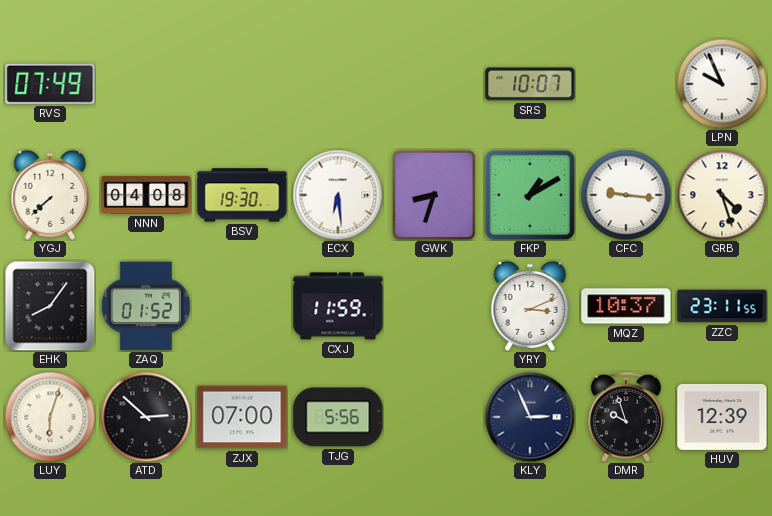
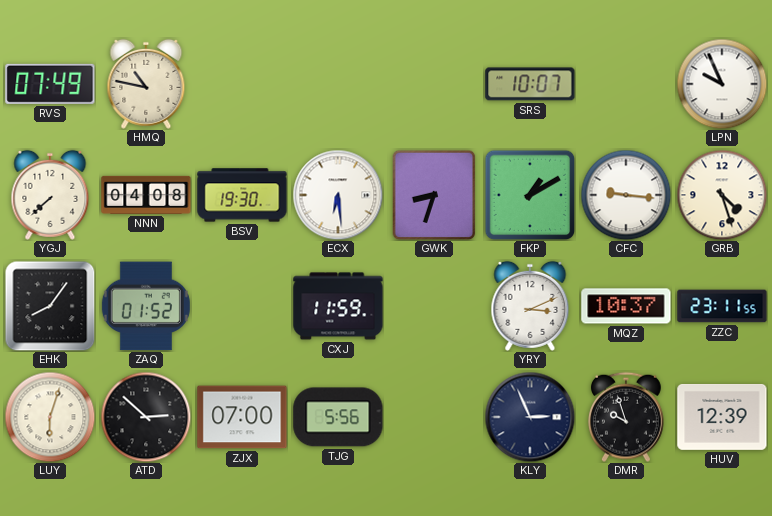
HMQ: none -> 10:47 (146, 84)
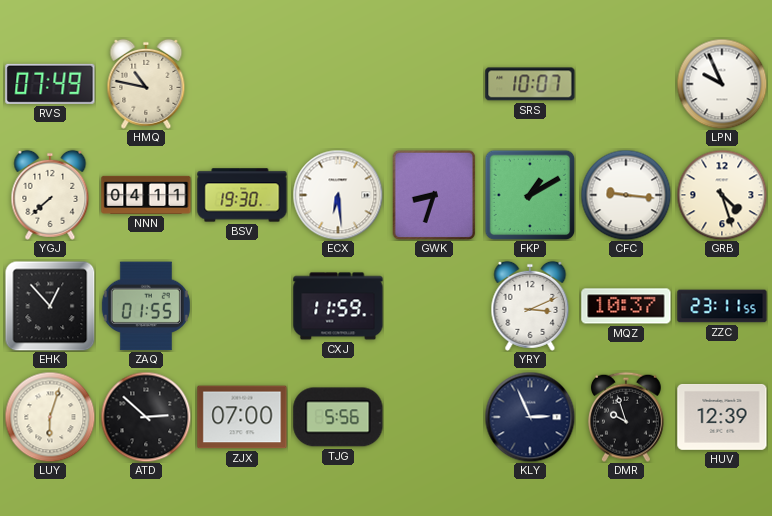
NNN: 04:08 -> 04:11 (146, 195)
EHK: 8:06 -> 12:53 (50, 306)
ZAQ: 01:52 -> 01:55 (146, 306)
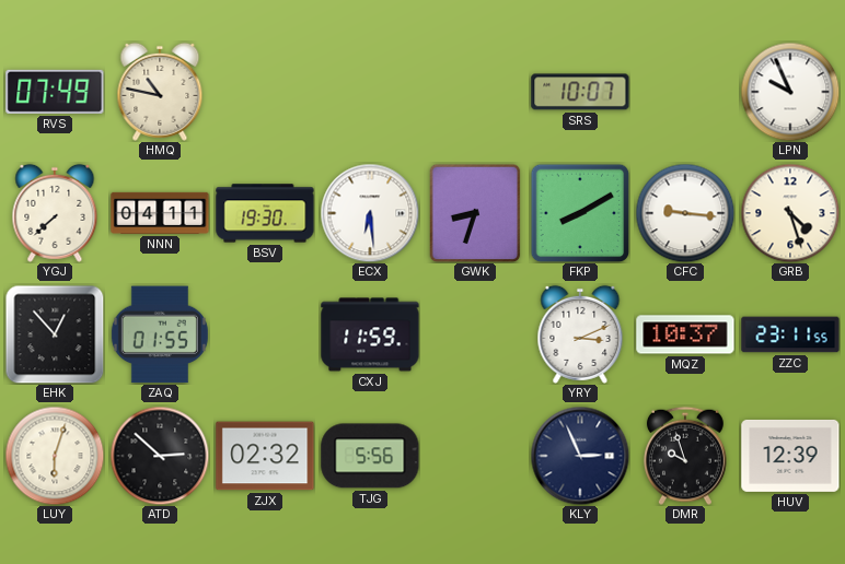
FKP: 1:10 -> 8:10 (580, 213)
ZJX: 07:00 -> 02:32 (265, 456)
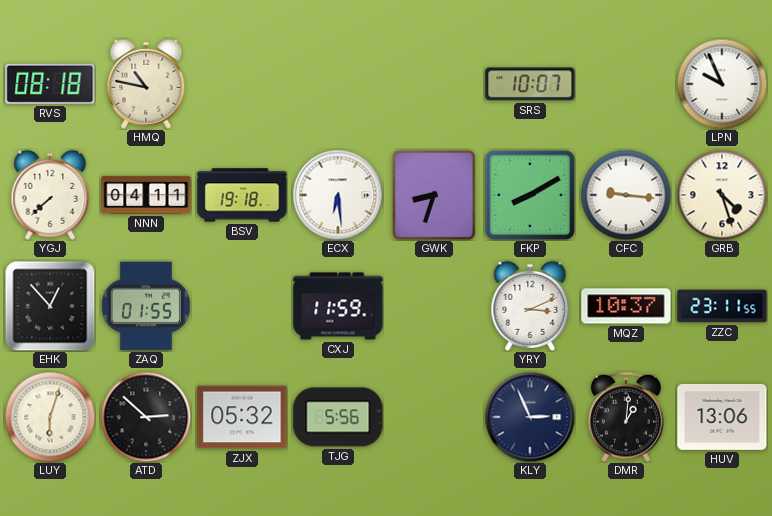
RVS: 07:49 -> 08:18 (50, 84)
BSV: 19:30 -> 19:18 (242, 195)
ZJX: 02:32 -> 05:32 (242, 417)
DMR: 9:57 -> 1:01 (626, 417)
HUV: 12:39 -> 13:06 (722, 417)
